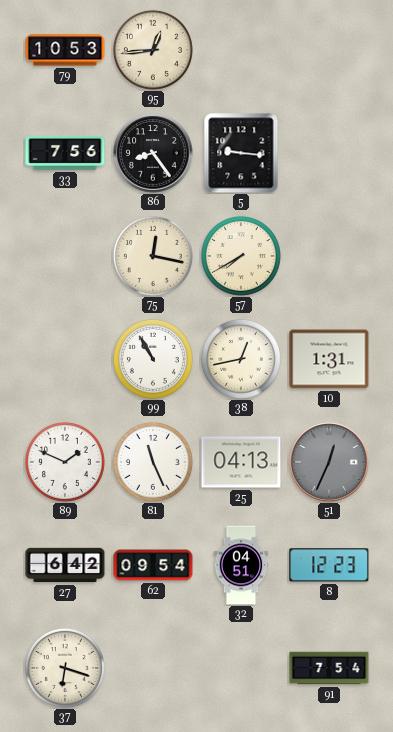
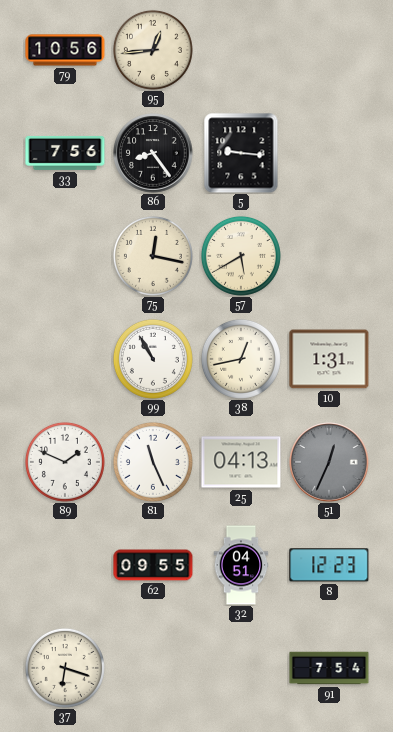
79: 10:53 -> 10:56 (65, 50)
57: 7:40 -> 5:40 (241, 256)
27: 6:42 -> none (65, 565)
62: 09:54 -> 09:55 (153, 565)
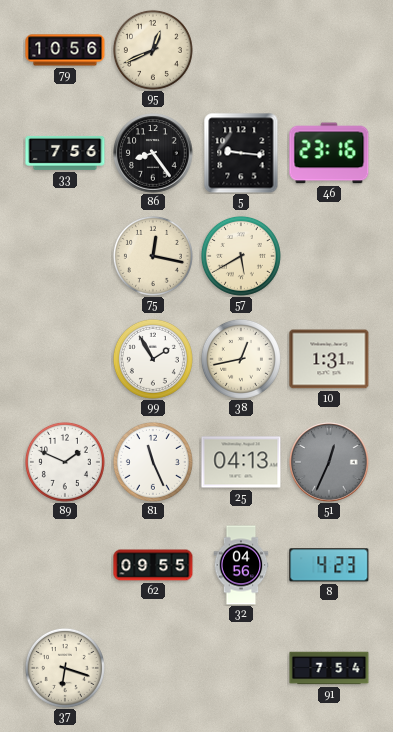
95: 12:44 -> 12:41 (153, 50)
46: none -> 23:16 (329, 153)
99: 10:55 -> 1:55 (153, 359)
32: 04:51 -> 04:56 (241, 565)
8: 12:23 -> 4:23 (329, 565)
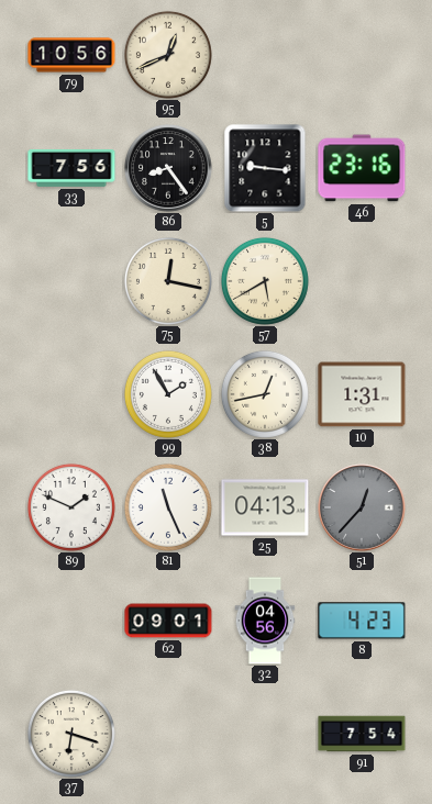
51: 12:34 -> 12:37 (362, 507)
62: 09:55 -> 09:01 (168, 621)
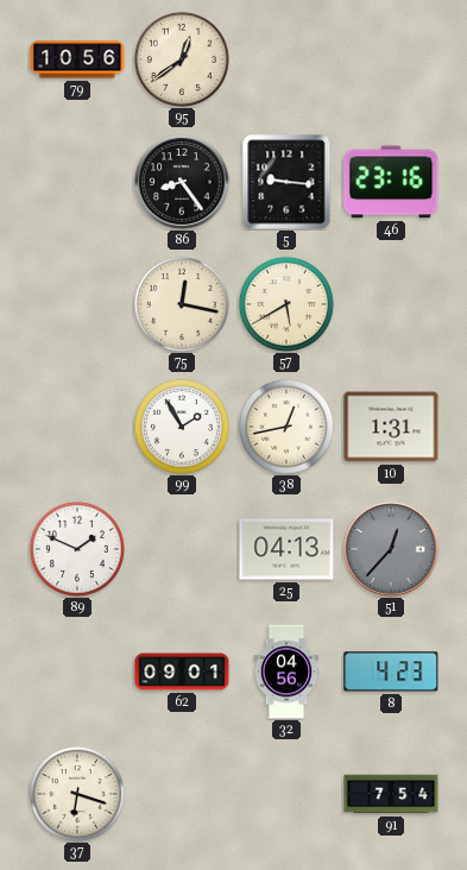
95: 12:41 -> 12:39 (182, 59)
33: 7:56 -> none (71, 168)
81: 11:26 -> none (168, 507)
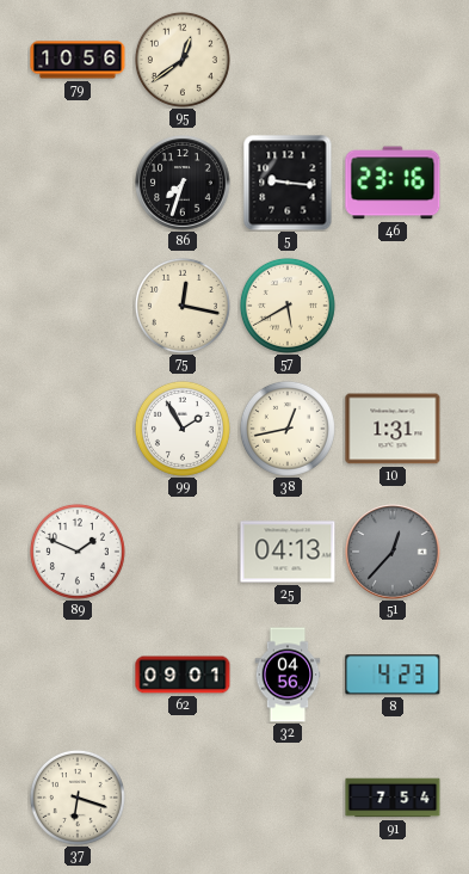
86: 8:24 -> 7:33 (183, 183)
